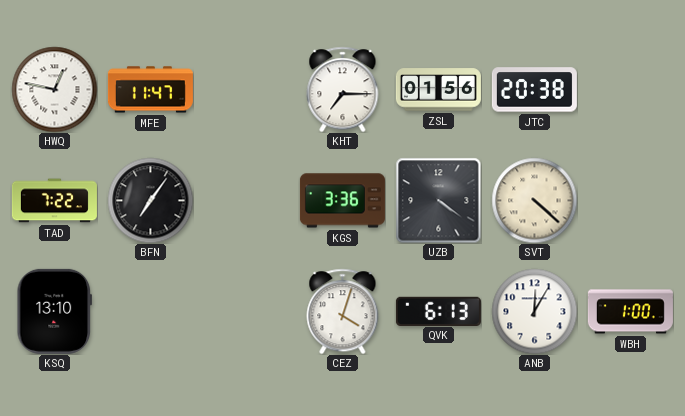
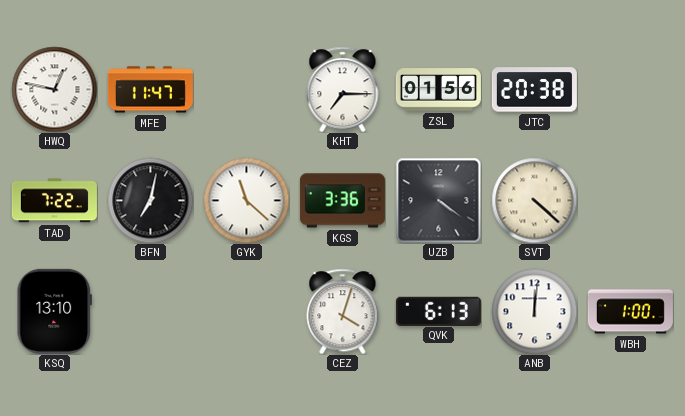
BFN: 7:06 -> 7:02 (150, 200)
GYK: none -> 11:22 (246, 200)
ANB: 12:05 -> 12:01 (534, 311)
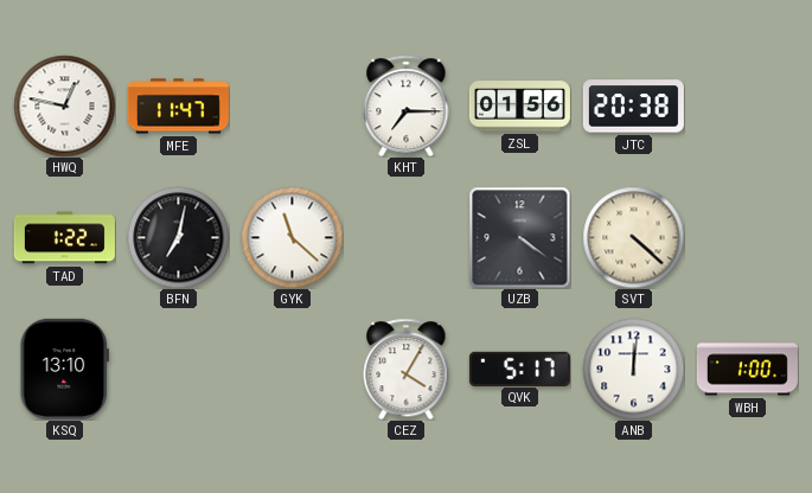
TAD: 7:22 -> 1:22 (64, 238)
KGS: 3:36 -> none (342, 201)
CEZ: 4:03 -> 4:05 (407, 369)
QVK: 6:13 -> 5:17 (519, 369)
